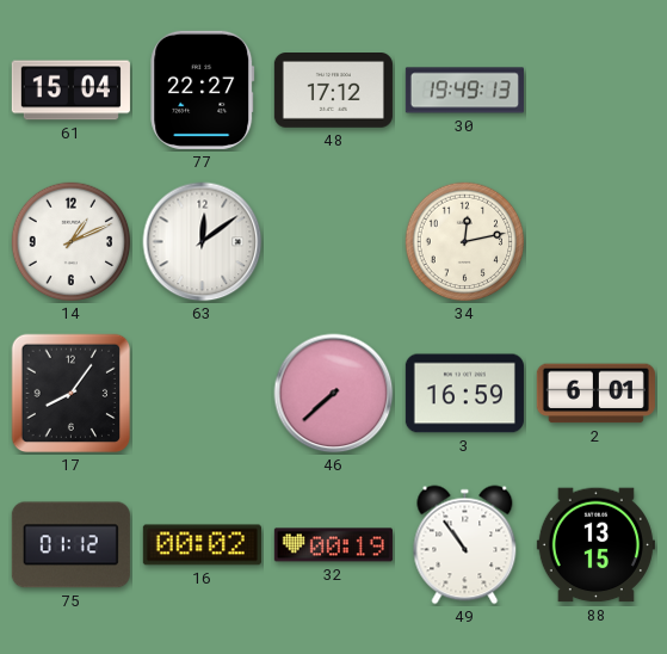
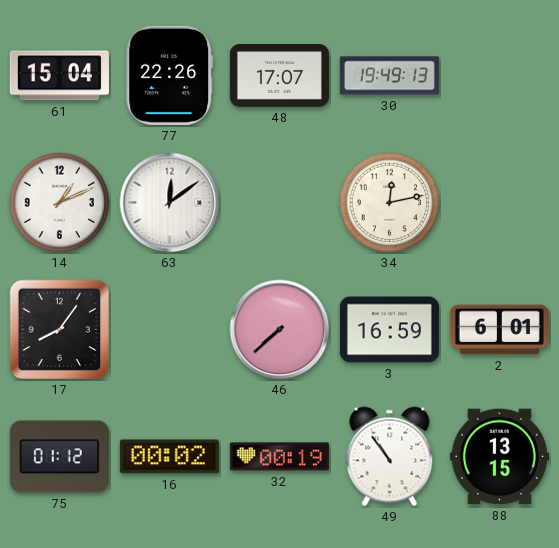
77: 22:27 -> 22:26 (170, 75)
48: 17:12 -> 17:07 (279, 76)
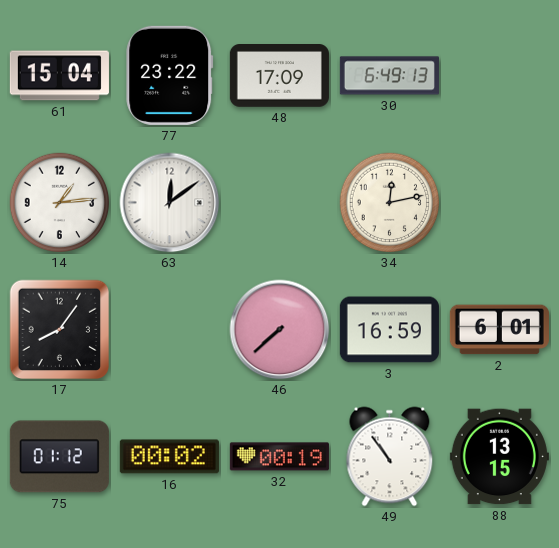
77: 22:26 -> 23:22 (170, 75)
48: 17:07 -> 17:09 (279, 76)
30: 19:49 -> 6:49 (389, 76)
14: 1:11 -> 1:14 (60, 203)
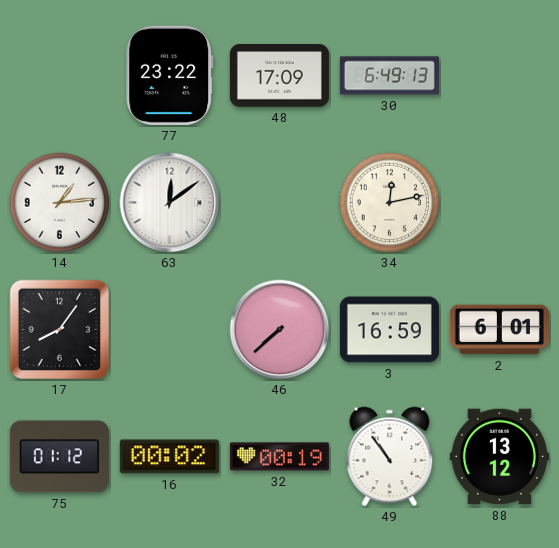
61: 15:04 -> none (59, 76)
88: 13:15 -> 13:12 (499, 457)
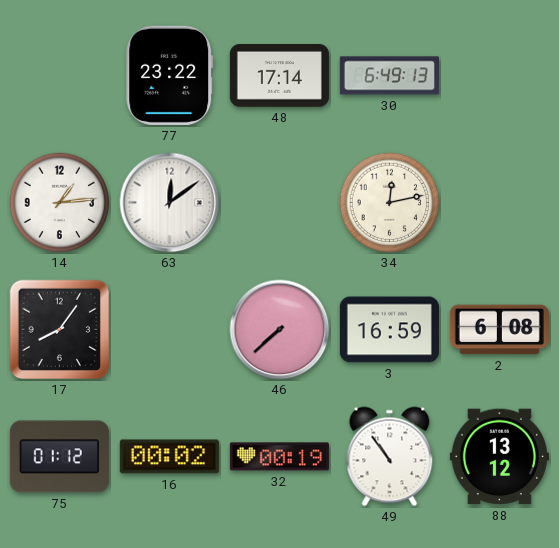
48: 17:09 -> 17:14 (279, 76)
2: 6:01 -> 6:08 (499, 330)
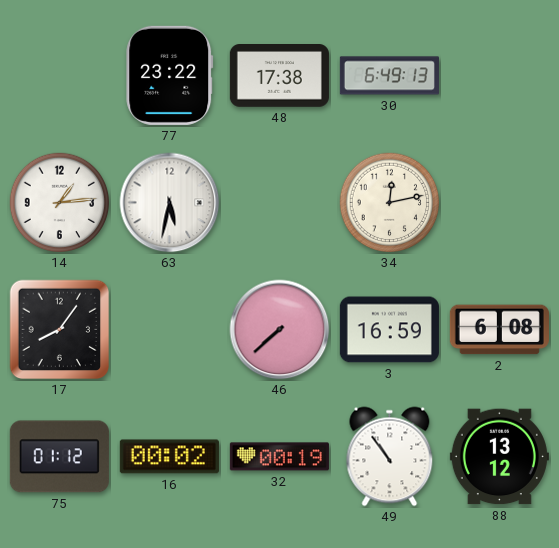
48: 17:14 -> 17:38 (279, 76)
63: 12:09 -> 5:32 (170, 203)
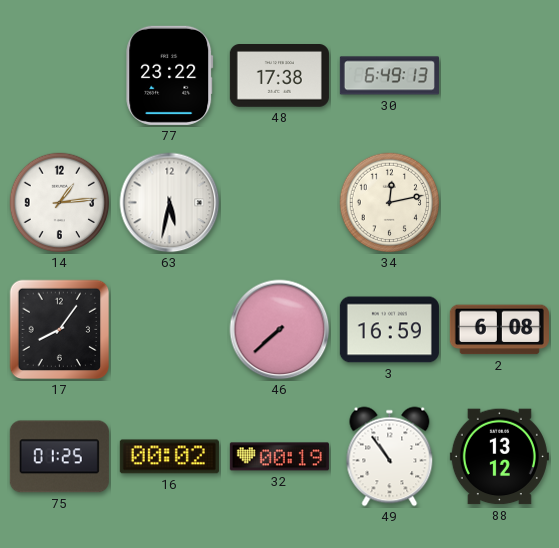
75: 01:12 -> 01:25 (59, 457)
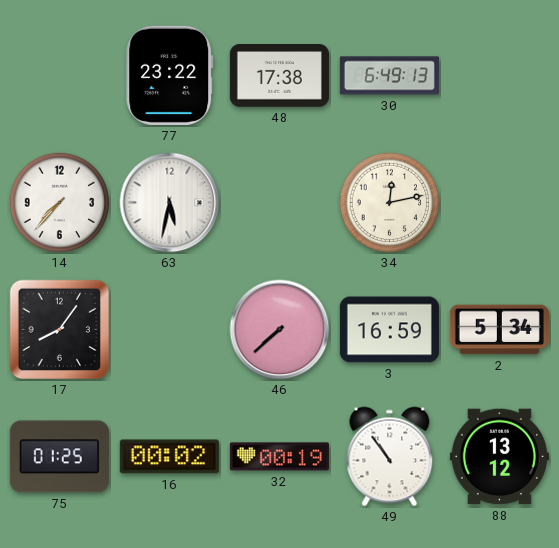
14: 1:14 -> 7:37 (60, 203)
2: 6:08 -> 5:34 (499, 330)
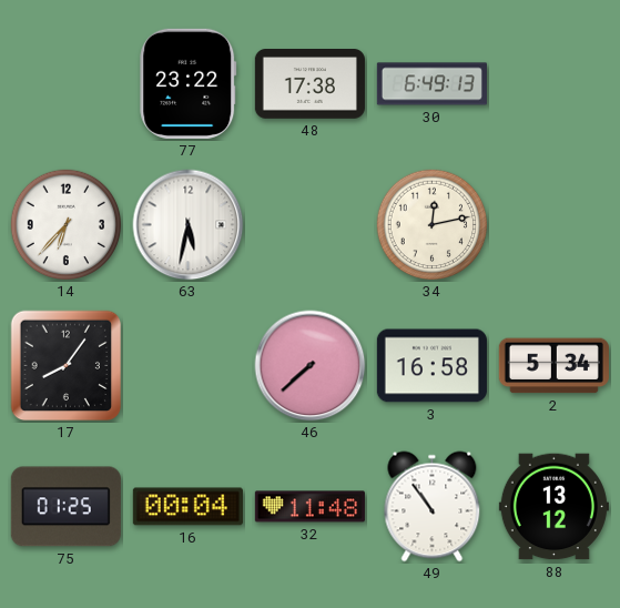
14: 7:37 -> 6:37 (67, 225)
3: 16:59 -> 16:58 (431, 366)
16: 00:02 -> 00:04 (187, 507)
32: 00:19 -> 11:48 (309, 507)
